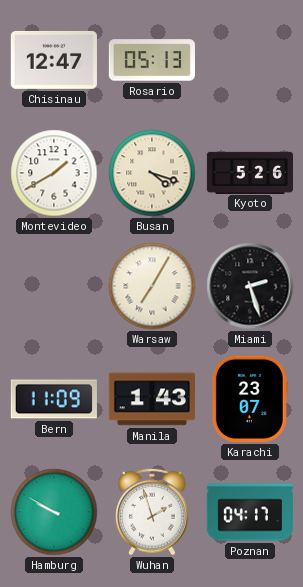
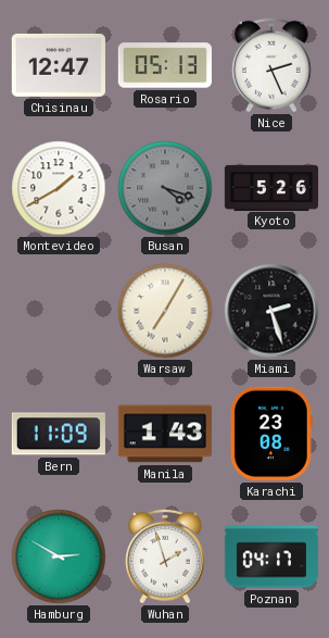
Nice: none -> 2:26 (273, 65)
Busan dial: cream -> grey (165, 188)
Karachi: 23:07 -> 23:08 (271, 434)
Hamburg: 9:50 -> 2:50 (59, 556)
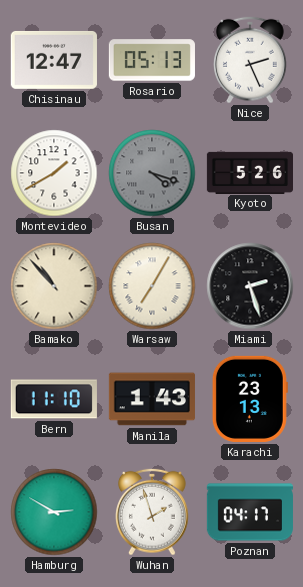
Bamako: none -> 10:53 (54, 286)
Bern: 11:09 -> 11:10 (54, 399)
Karachi: 23:08 -> 23:13 (250, 399)
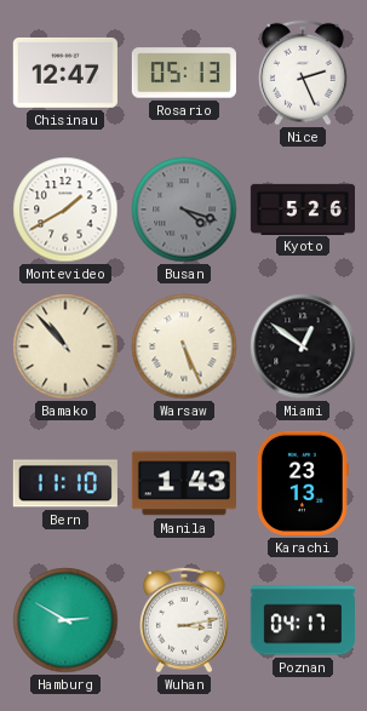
Warsaw: 7:05 -> 5:26 (184, 346)
Miami: 2:27 -> 12:51 (303, 346)
Wuhan: 1:57 -> 3:13 (185, 620)
